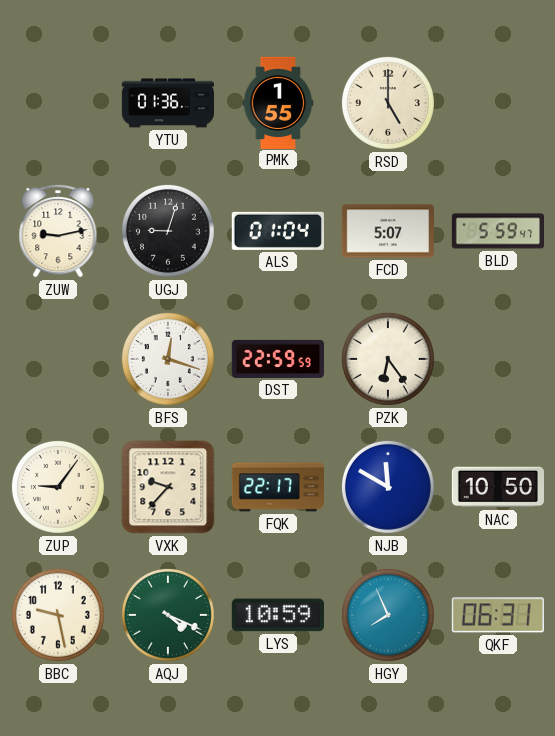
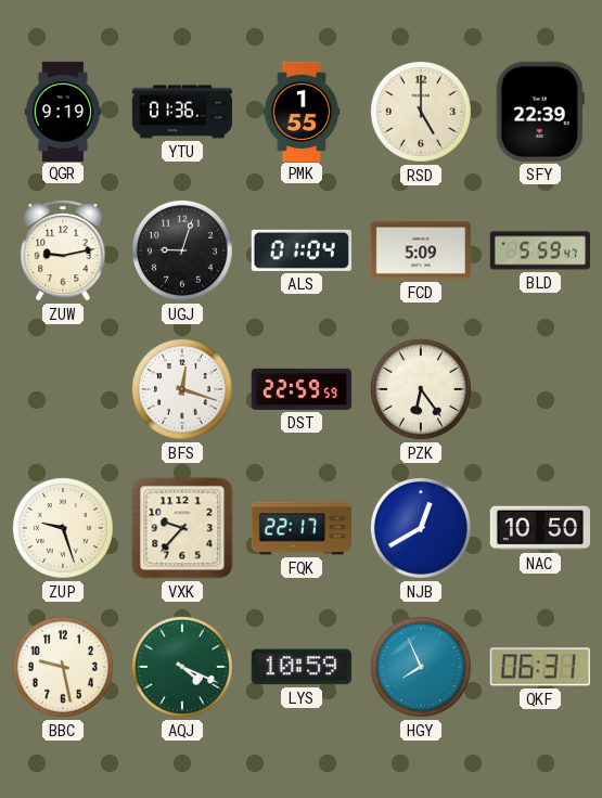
QGR: none -> 9:19 (63, 111)
SFY: none -> 22:39 (540, 112)
FCD: 5:07 -> 5:09 (420, 250)
ZUP: 9:06 -> 9:27 (63, 528)
NJB: 11:50 -> 12:40 (421, 528)
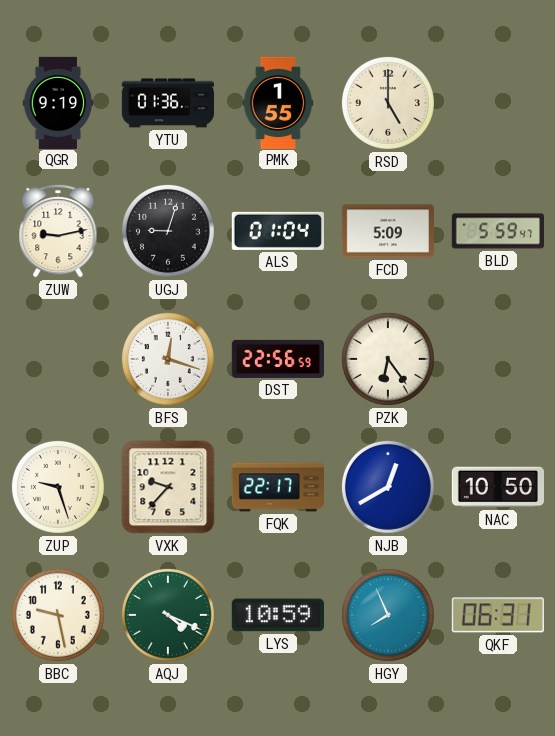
SFY: 22:39 -> none (540, 112)
DST: 22:59 -> 22:56 (277, 359)
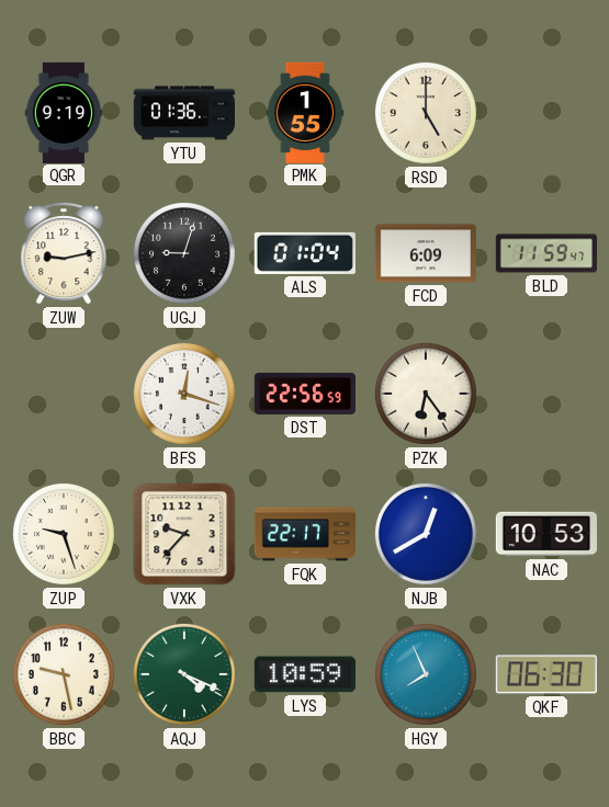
FCD: 5:09 -> 6:09 (425, 253)
BLD: 5:59 -> 11:59 (545, 253)
NAC: 10:50 -> 10:53 (545, 534)
QKF: 06:31 -> 06:30 (546, 674)
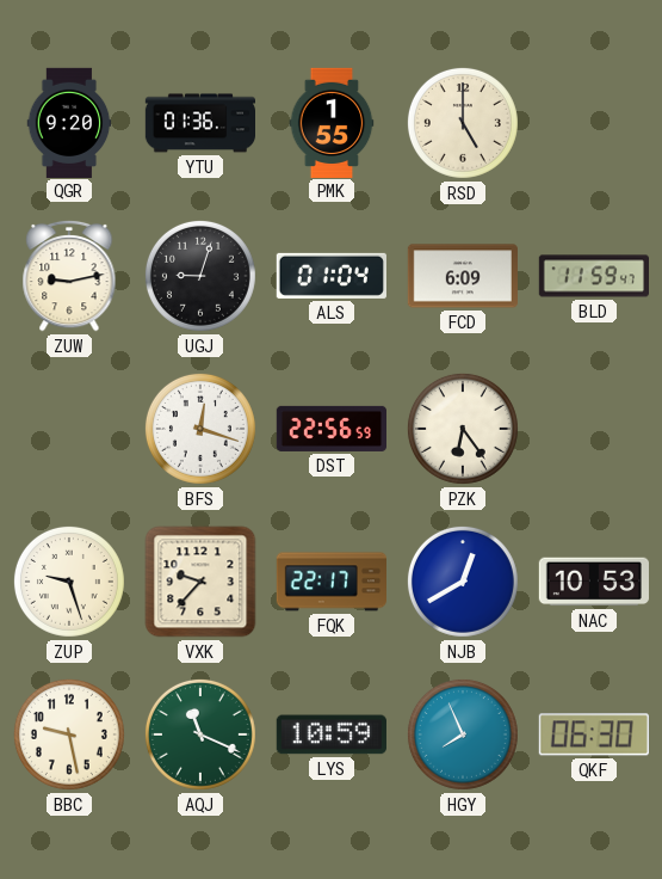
QGR: 9:19 -> 9:20 (69, 122)
AQJ: 4:19 -> 11:19 (200, 734)
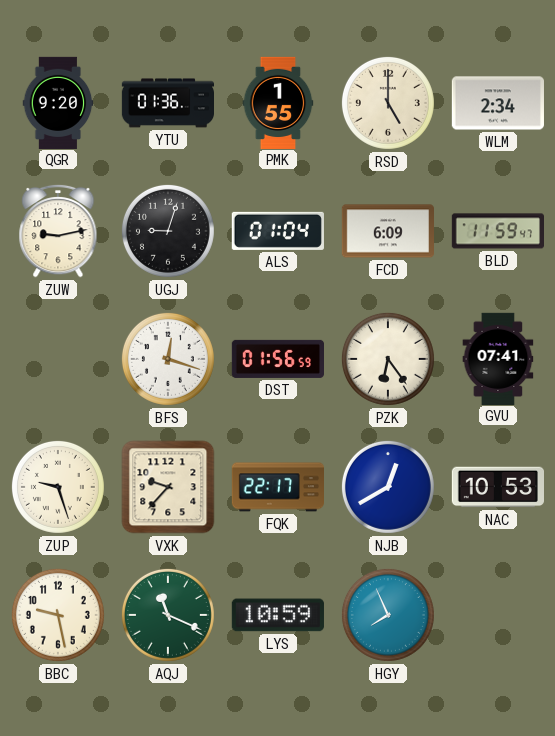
WLM: none -> 2:34 (497, 103)
DST: 22:56 -> 01:56 (277, 359)
GVU: none -> 07:41 (498, 358)
QKF: 06:30 -> none (594, 734)
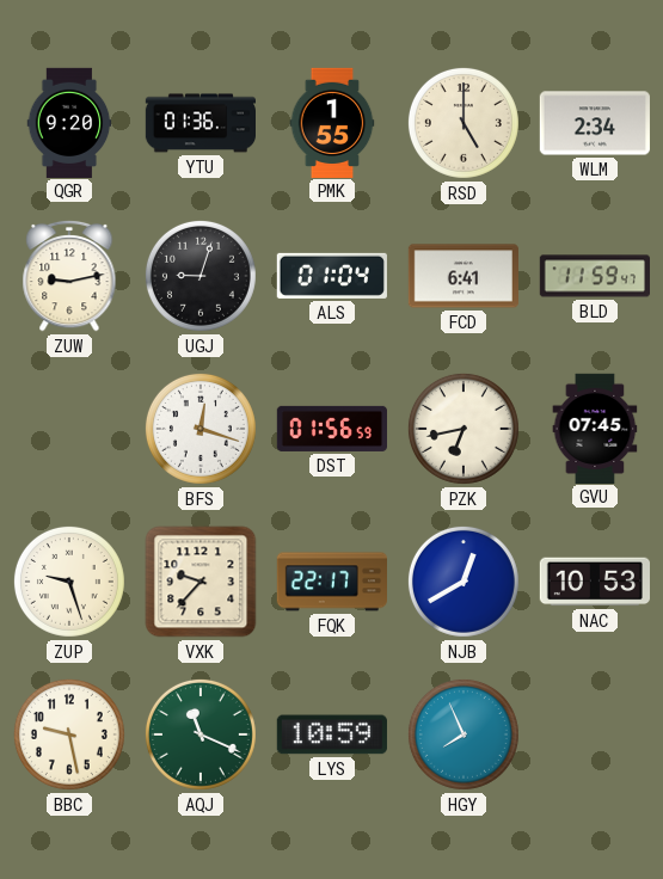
FCD: 6:09 -> 6:41 (462, 276)
PZK: 6:24 -> 6:43 (464, 429)
GVU: 07:41 -> 07:45 (595, 428)
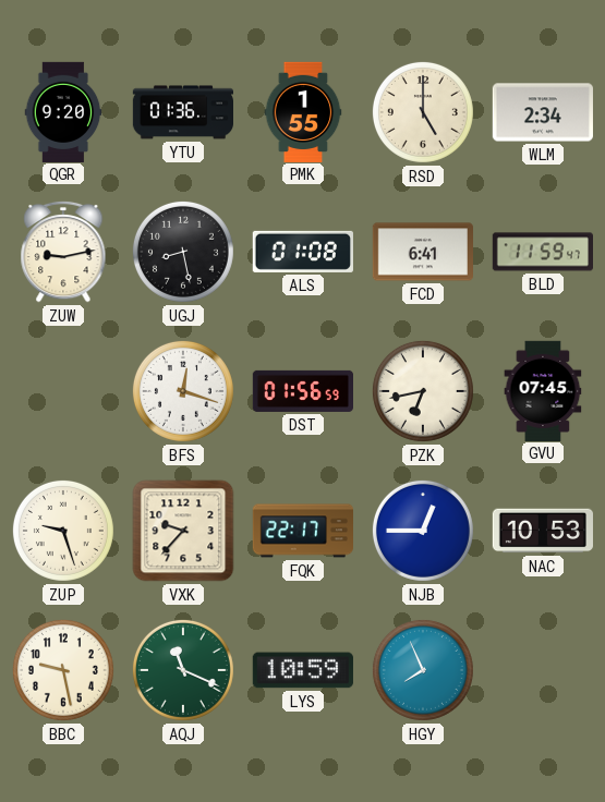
UGJ: 9:03 -> 8:28 (183, 252)
ALS: 01:04 -> 01:08 (303, 252)
NJB: 12:40 -> 12:45 (423, 531)
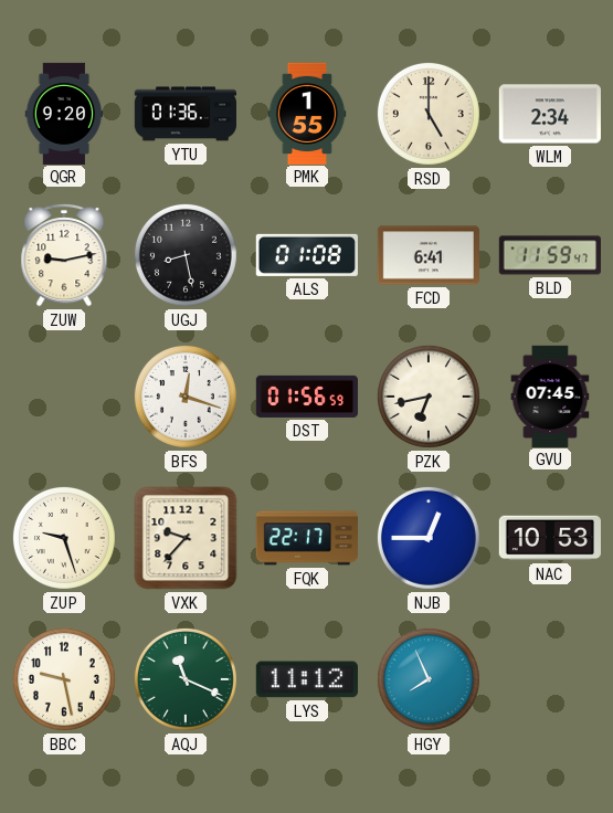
LYS: 10:59 -> 11:12 (307, 679)
